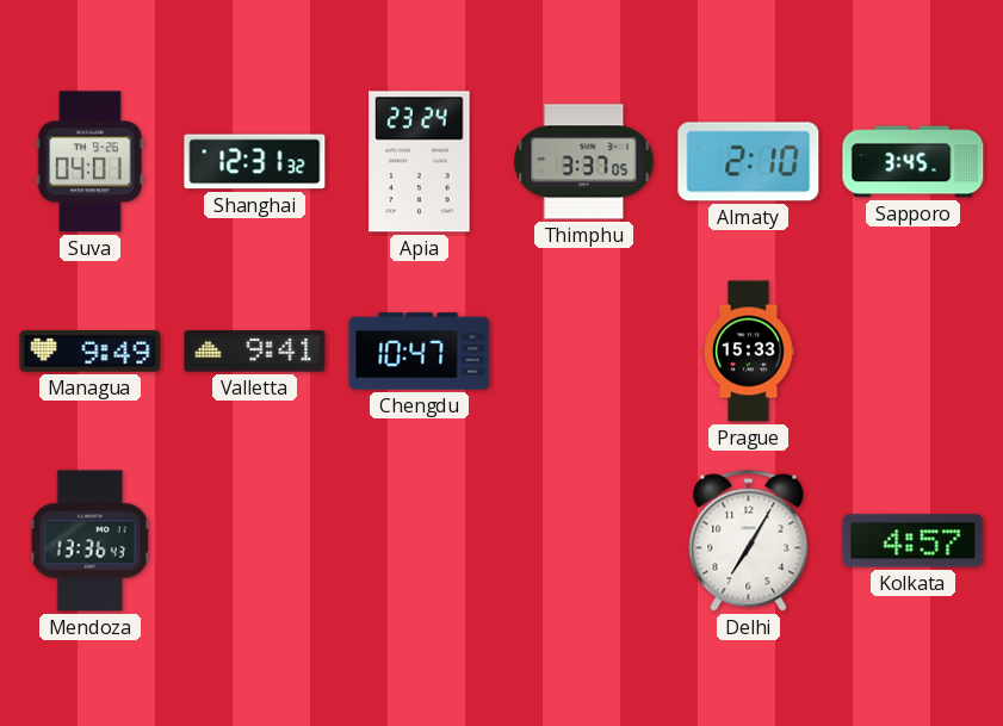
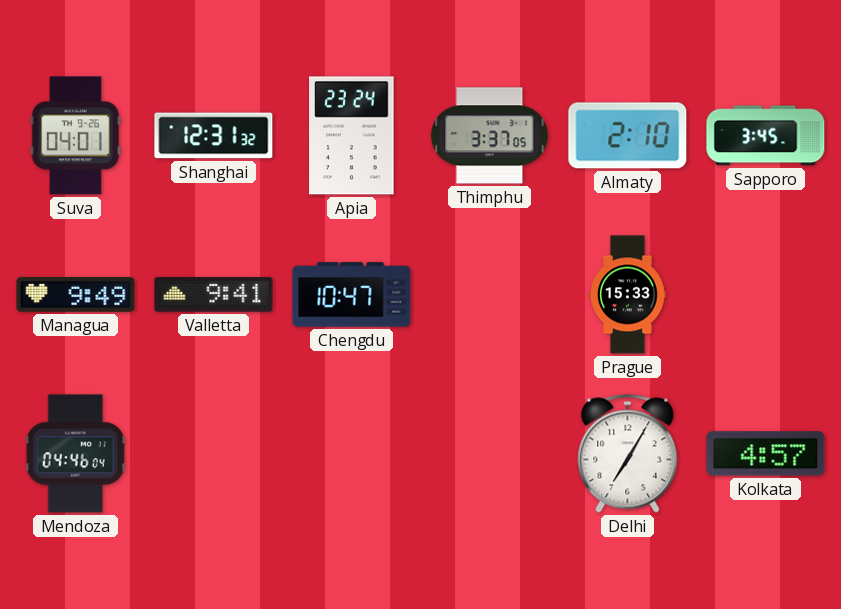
Mendoza: 13:36 -> 04:46 (76, 454)
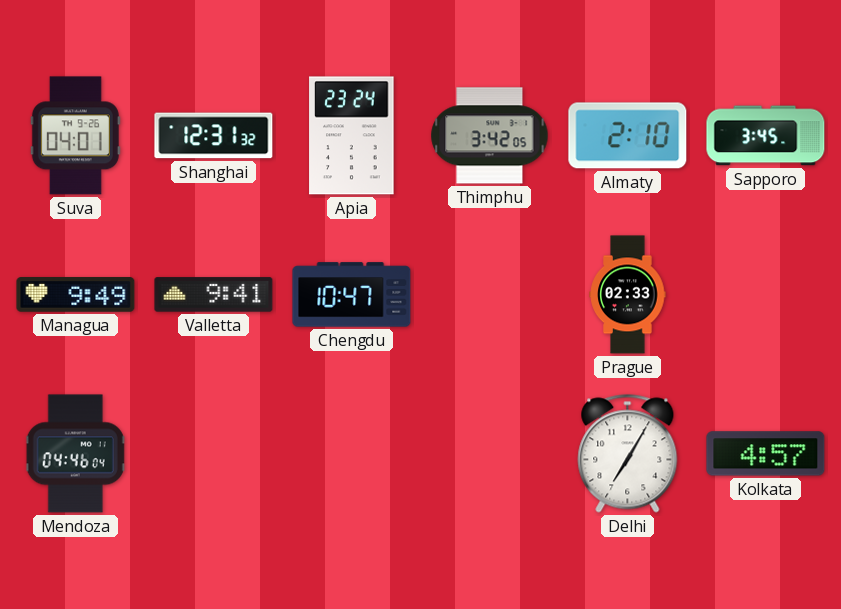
Thimphu: 3:37 -> 3:42 (490, 136)
Prague: 15:33 -> 02:33 (628, 295)
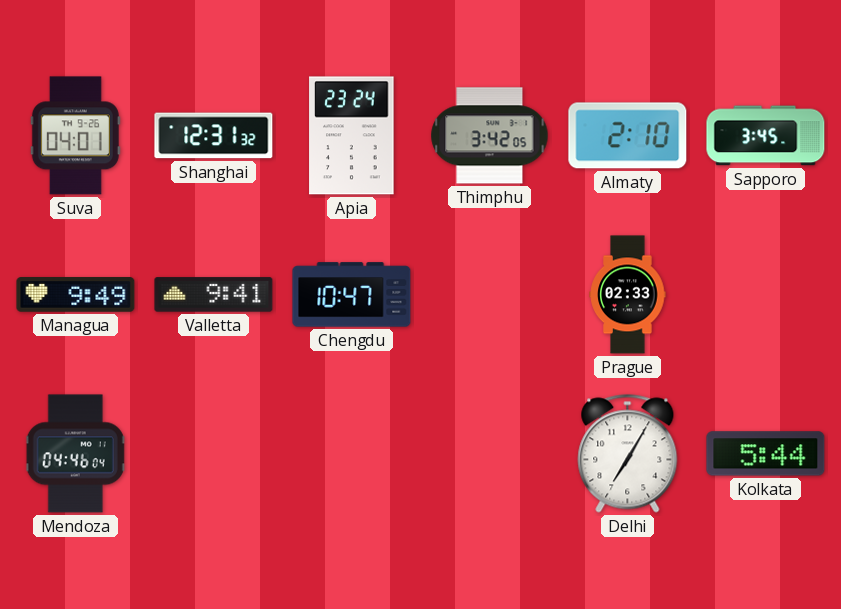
Kolkata: 4:57 -> 5:44 (766, 454)
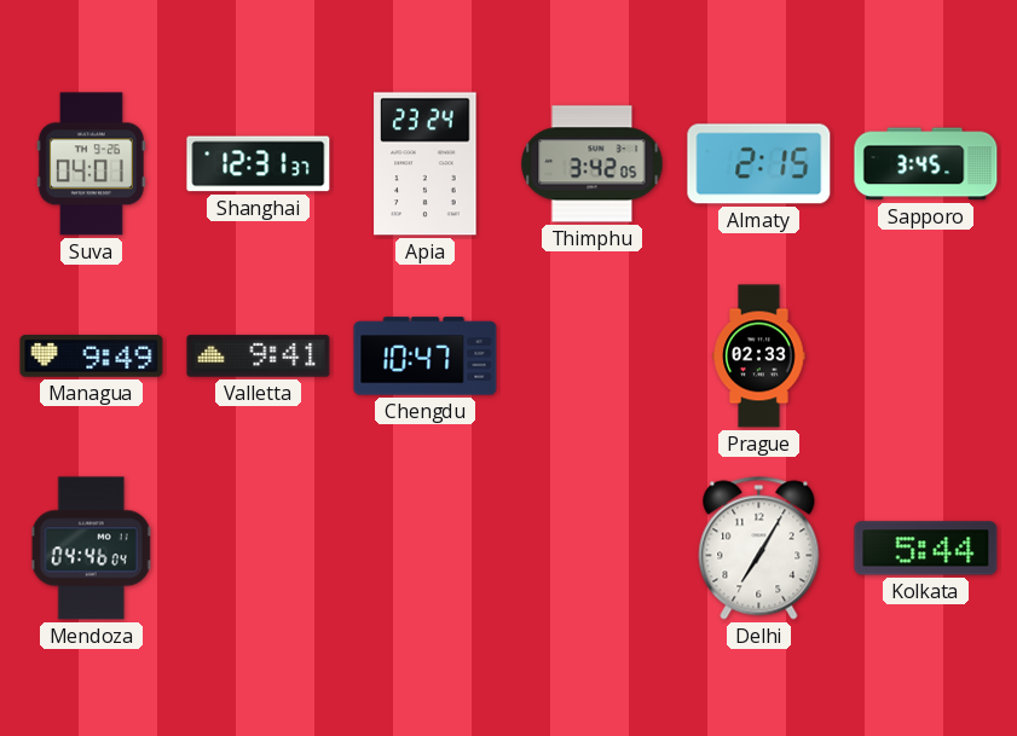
Shanghai: 12:31:32 -> 12:31:37 (259, 164)
Almaty: 2:10 -> 2:15 (759, 164)
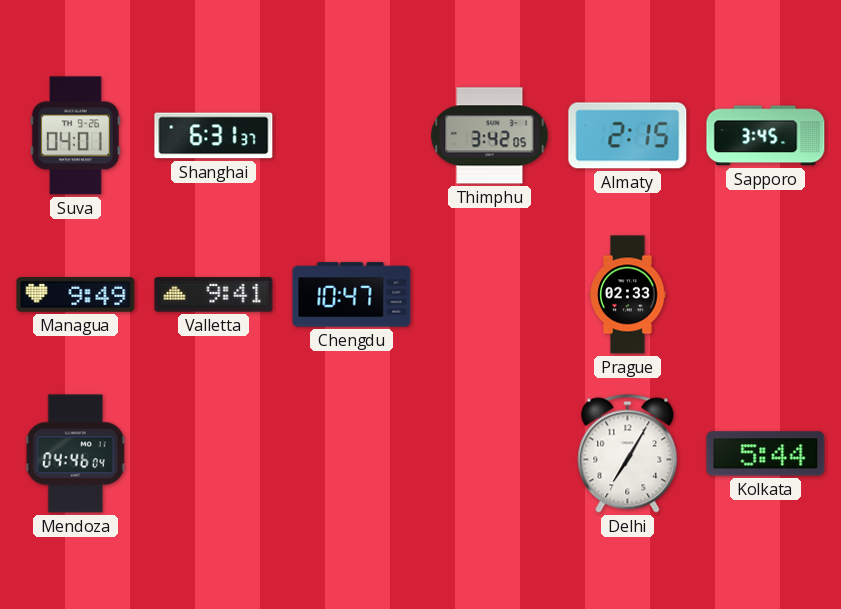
Shanghai: 12:31 -> 6:31 (214, 136)
Apia: 23:24 -> none (426, 164)
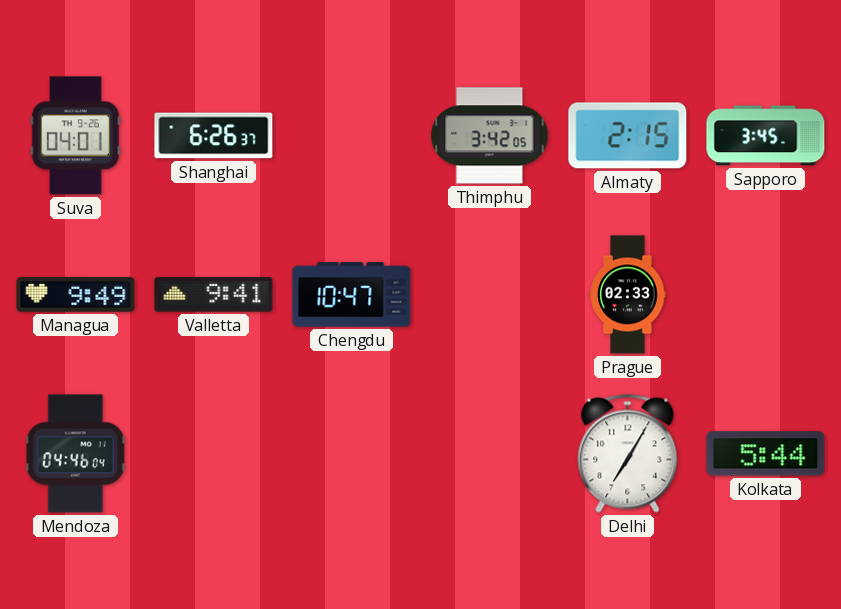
Shanghai: 6:31 -> 6:26 (214, 136)
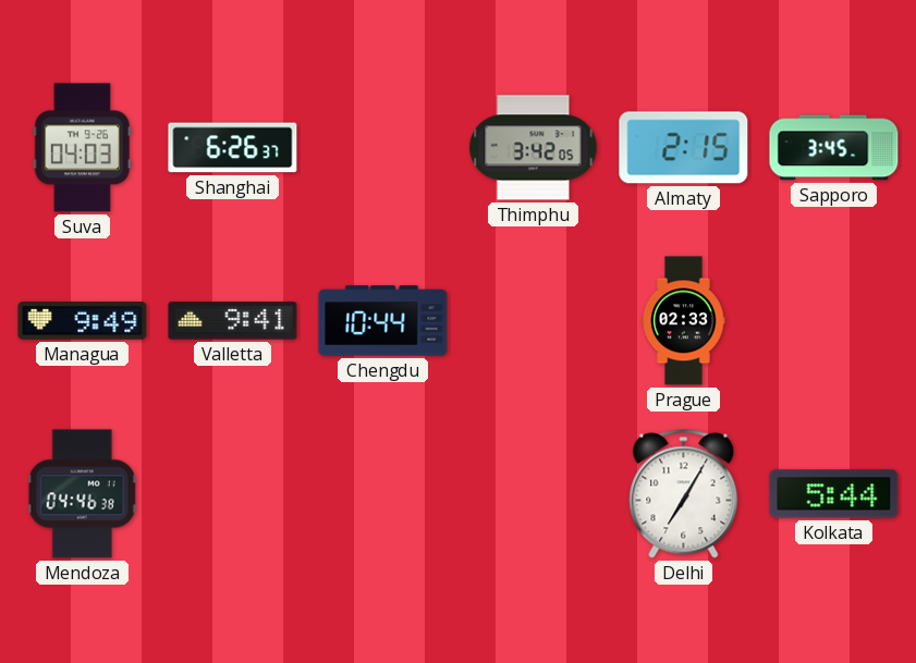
Suva: 04:01 -> 04:03 (82, 148)
Chengdu: 10:47 -> 10:44 (383, 321)
Mendoza: 04:46:04 -> 04:46:38 (83, 494)
